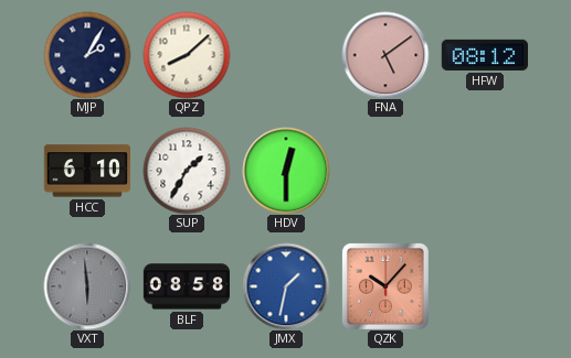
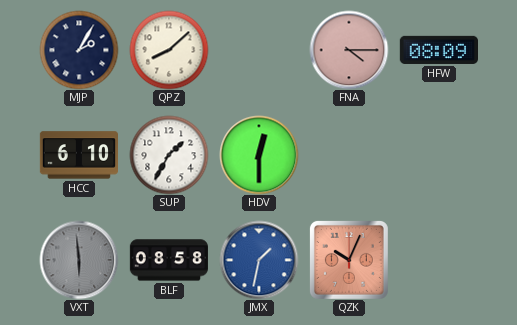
FNA: 5:09 -> 4:15 (349, 50)
HFW: 08:12 -> 08:09 (438, 50)
QZK: 10:07 -> 10:04 (349, 260)
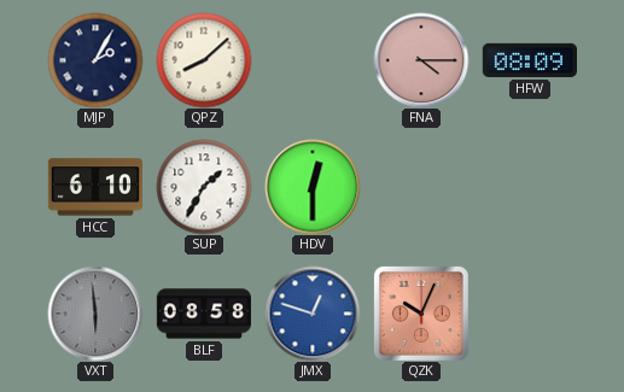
JMX: 1:32 -> 12:48 (313, 314)
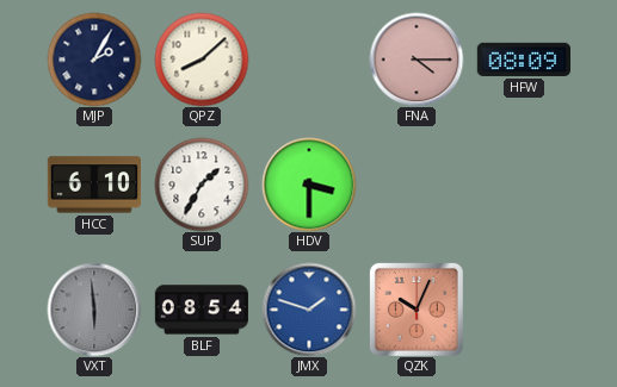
HDV: 12:30 -> 3:30 (309, 185)
BLF: 08:58 -> 08:54 (200, 310)
JMX: 12:48 -> 1:48 (309, 310)
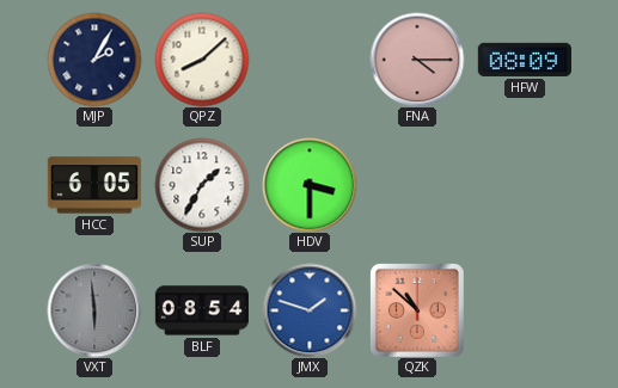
HCC: 6:10 -> 6:05 (93, 185)
QZK: 10:04 -> 10:52 (417, 310)
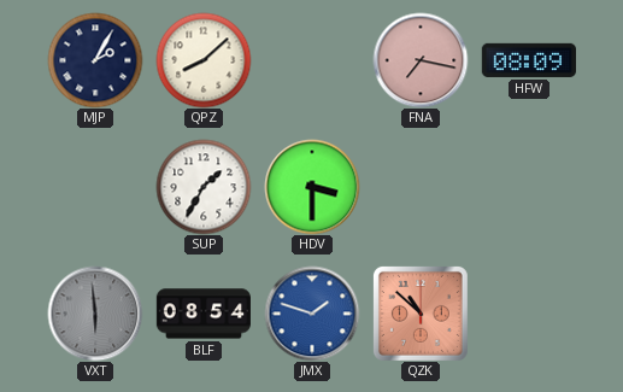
FNA: 4:15 -> 7:17 (421, 60)
HCC: 6:05 -> none (93, 185)
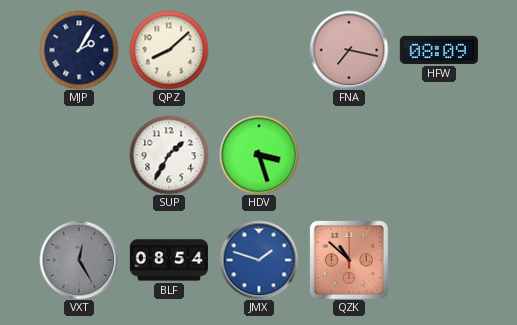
HDV: 3:30 -> 3:27 (259, 155)
VXT: 5:59 -> 12:25 (79, 260)
